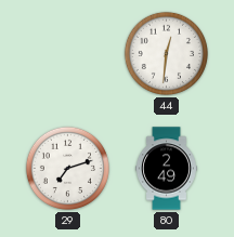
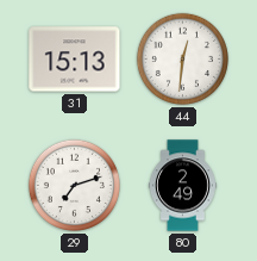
31: none -> 15:13 (75, 60)
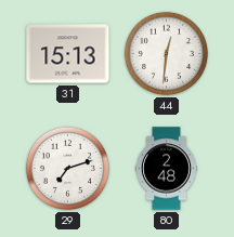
80: 2:49 -> 2:48 (166, 169)
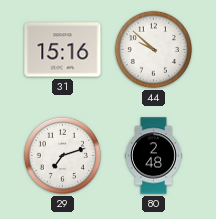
31: 15:13 -> 15:16 (63, 50)
44: 12:31 -> 9:52 (153, 49)
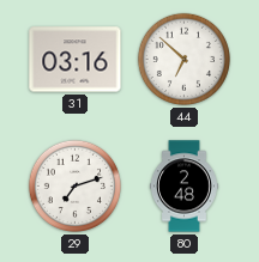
31: 15:16 -> 03:16 (76, 60)
44: 9:52 -> 6:52 (183, 59)
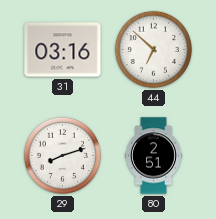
29: 7:12 -> 8:12 (62, 155)
80: 2:48 -> 2:51 (153, 156)
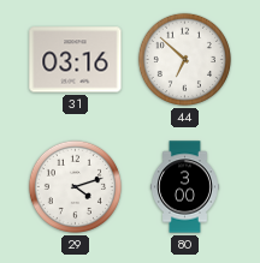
29: 8:12 -> 4:12 (75, 186)
80: 2:51 -> 3:00 (184, 187)
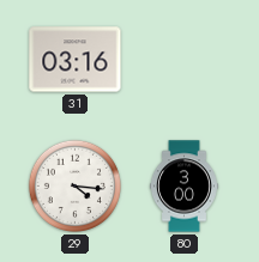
44: 6:52 -> none (184, 59)
29: 4:12 -> 4:16 (74, 185)
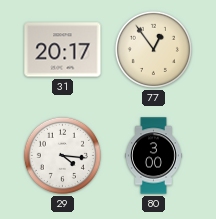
31: 03:16 -> 20:17 (63, 50)
77: none -> 12:54 (153, 49)
